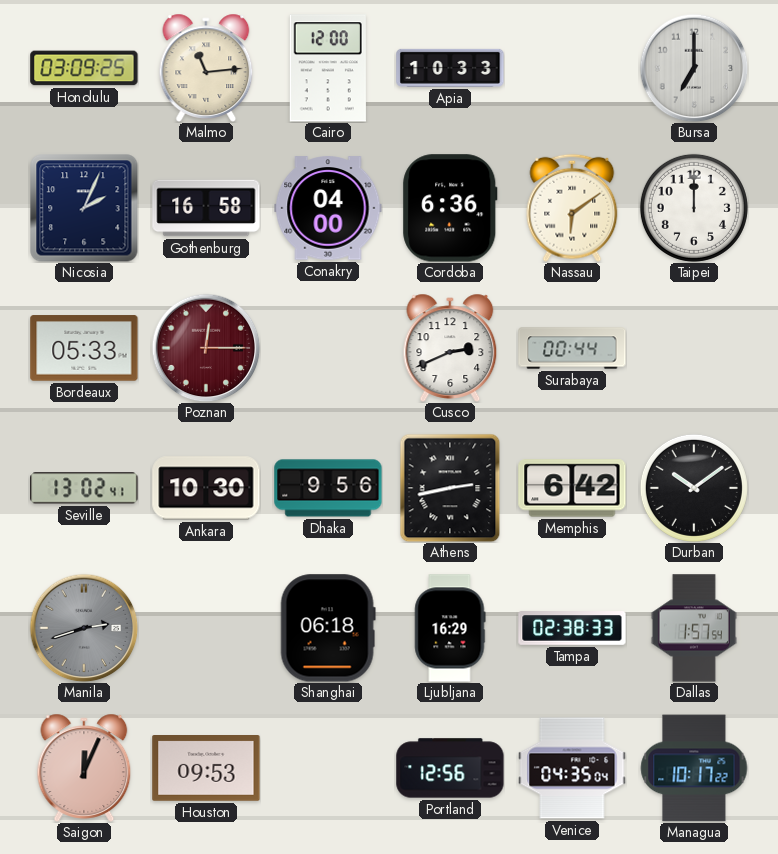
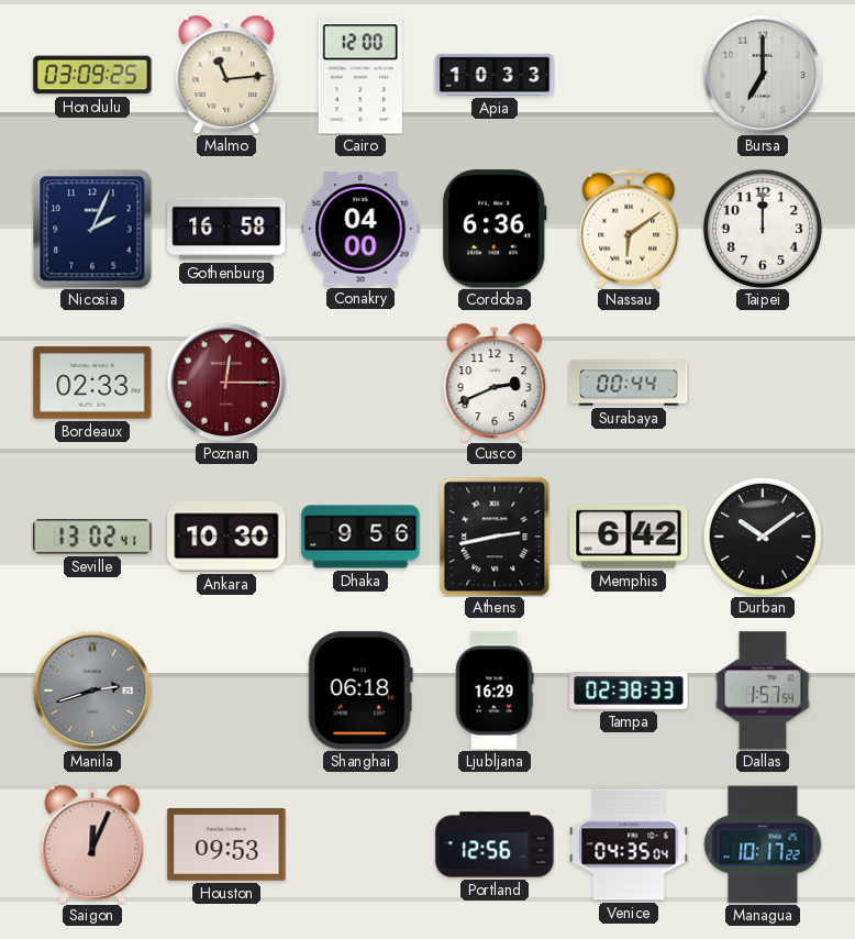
Bordeaux: 05:33 -> 02:33 (92, 383)
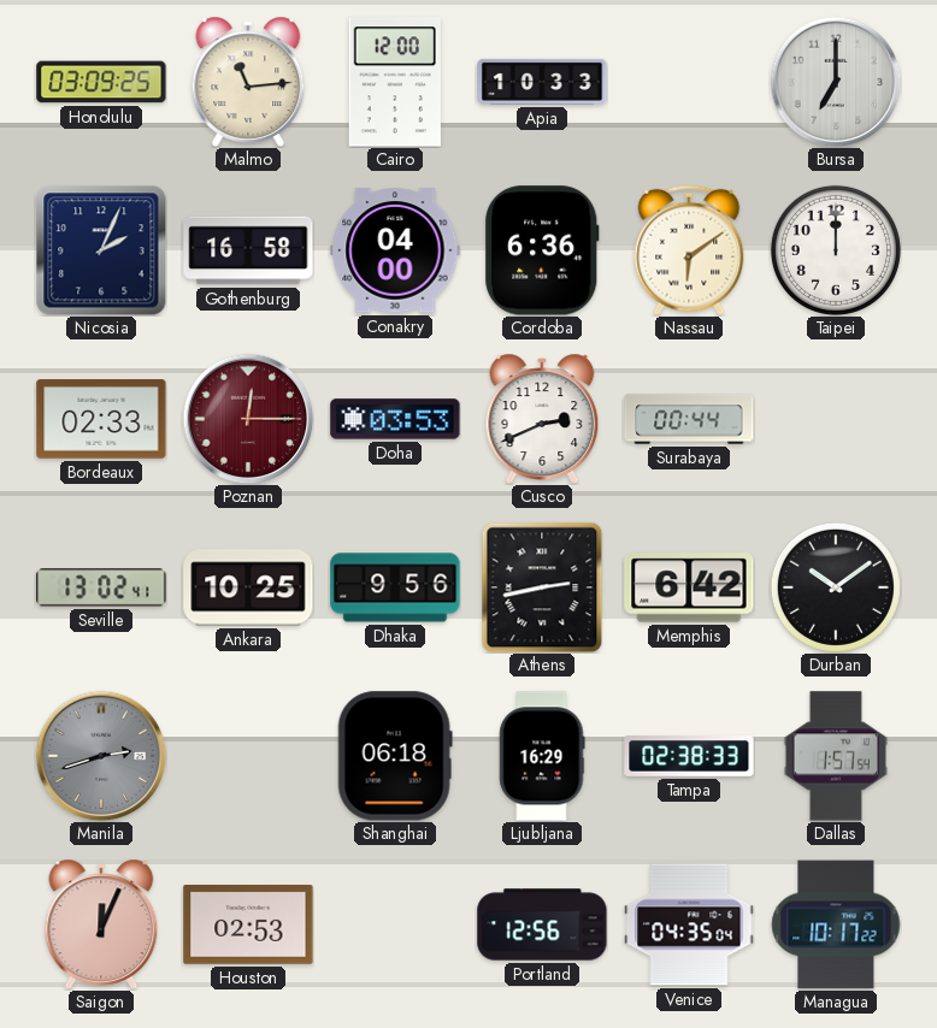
Doha: none -> 03:53 (395, 419)
Ankara: 10:30 -> 10:25 (248, 587)
Houston: 09:53 -> 02:53 (248, 926)
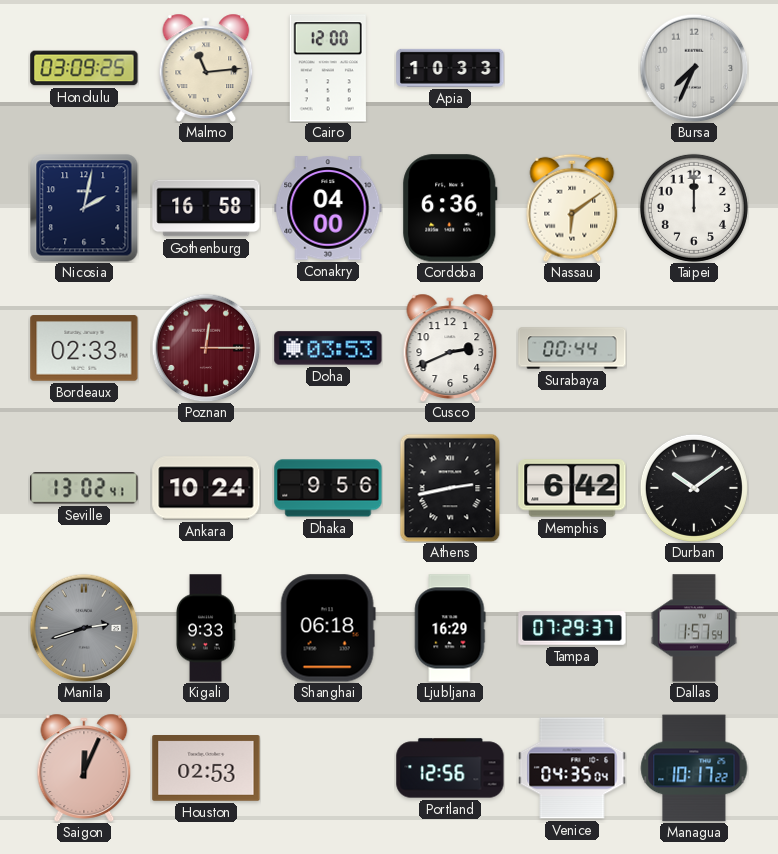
Bursa: 7:00 -> 7:34 (694, 68)
Nicosia: 2:04 -> 2:02 (84, 208)
Ankara: 10:25 -> 10:24 (206, 488)
Kigali: none -> 9:33 (206, 628)
Tampa: 02:38 -> 07:29 (572, 628)
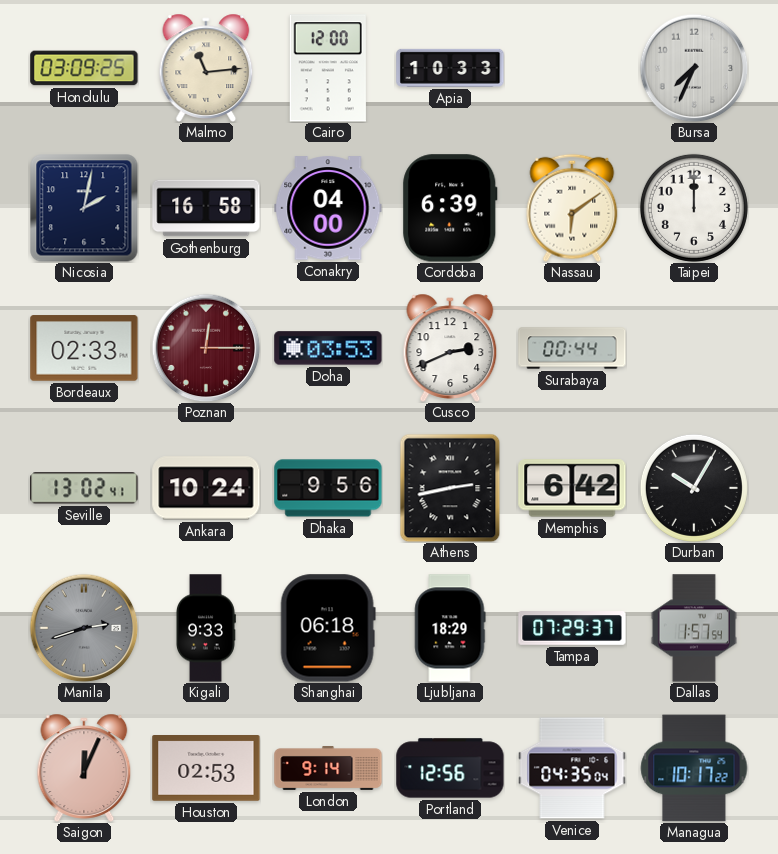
Cordoba: 6:36 -> 6:39 (450, 208)
Durban: 10:09 -> 10:05 (694, 488)
Ljubljana: 16:29 -> 18:29 (450, 628)
London: none -> 9:14 (328, 769)
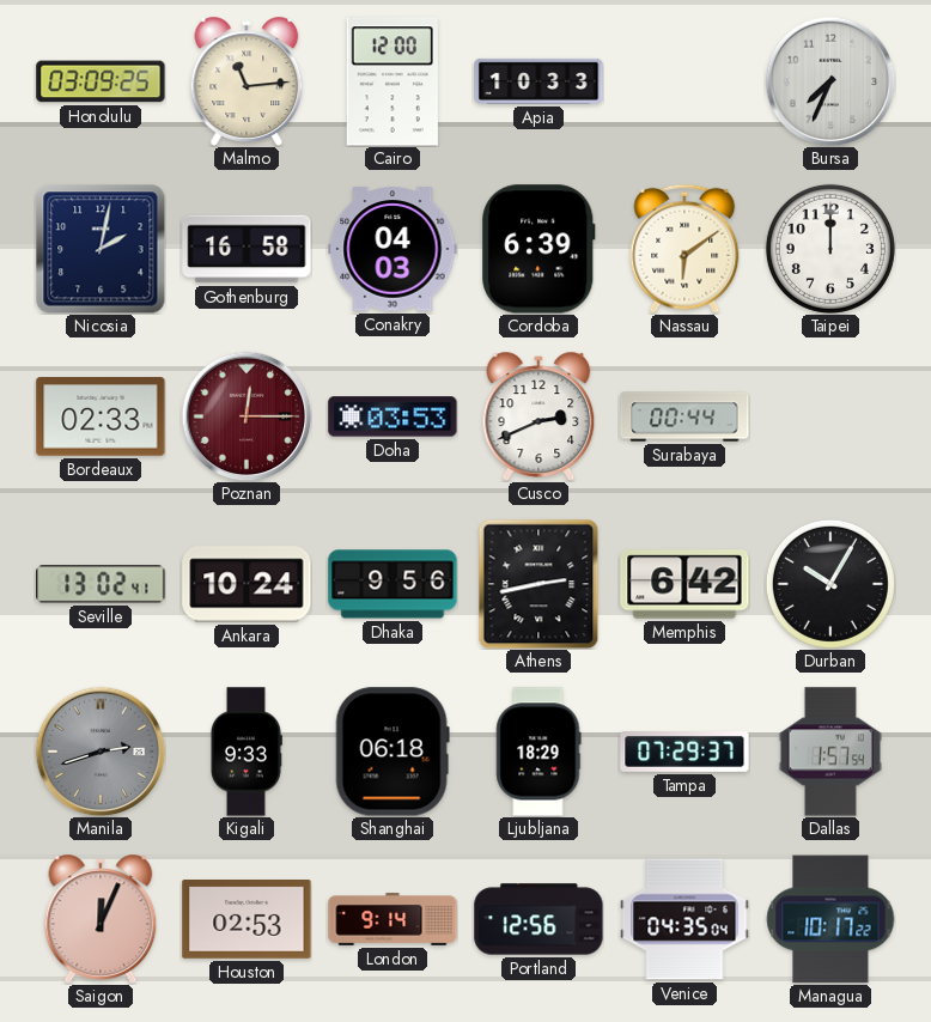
Conakry: 04:00 -> 04:03 (393, 249)
